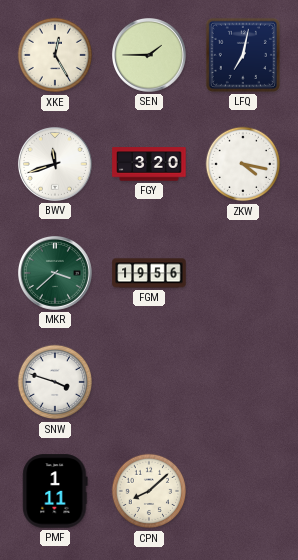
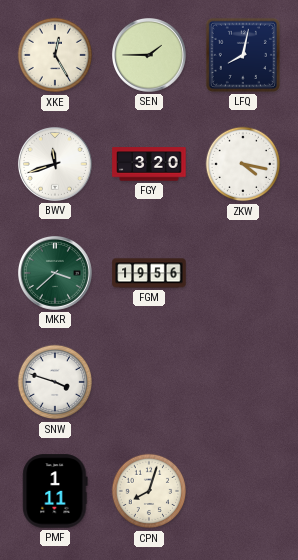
LFQ: 7:02 -> 8:02 (243, 55)
CPN: 8:08 -> 8:03 (149, 491)
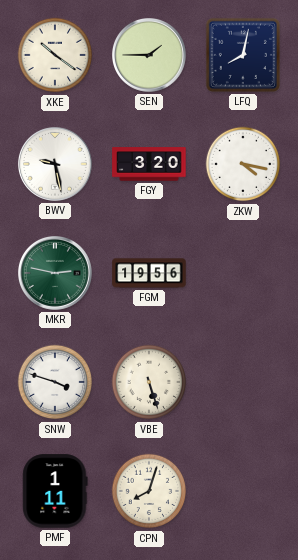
XKE: 12:25 -> 10:21 (55, 55)
BWV: 11:42 -> 9:28 (56, 165)
MKR: 3:38 -> 2:47 (56, 274)
VBE: none -> 5:27 (149, 382)
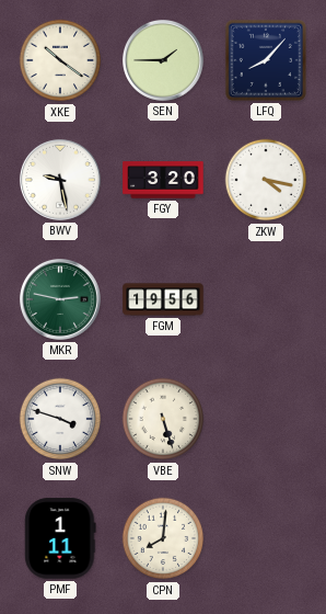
LFQ: 8:02 -> 8:07 (266, 60)
CPN: 8:03 -> 8:01 (163, 538)
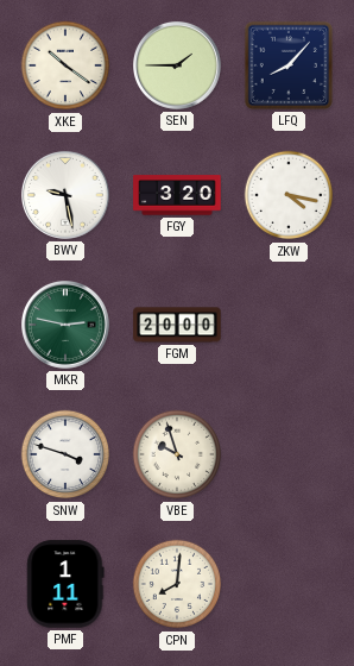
FGM: 19:56 -> 20:00 (177, 325)
VBE: 5:27 -> 9:57 (177, 454)
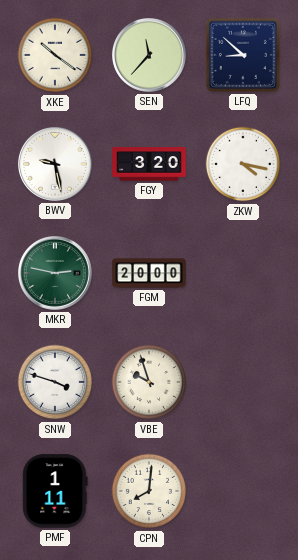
SEN: 1:45 -> 11:37 (150, 56)
LFQ: 8:07 -> 8:52 (243, 55)
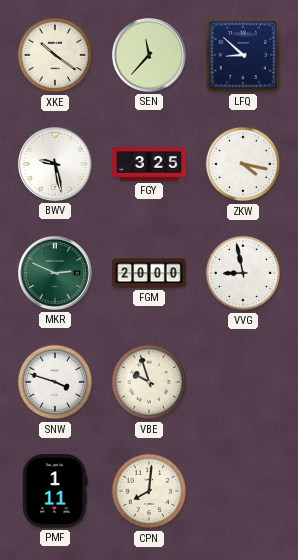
FGY: 3:20 -> 3:25 (149, 164)
MKR: 2:47 -> 2:49 (56, 274)
VVG: none -> 8:58 (243, 273)
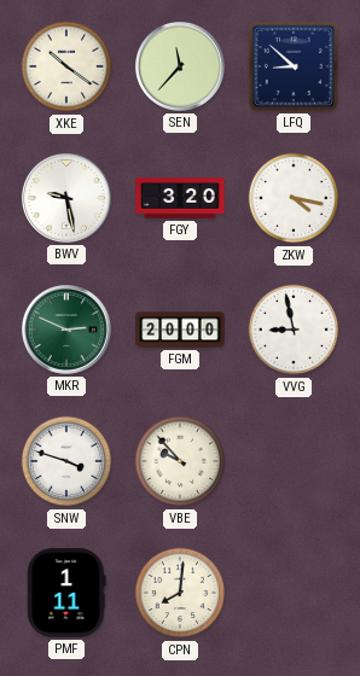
FGY: 3:25 -> 3:20 (180, 198)
VBE: 9:57 -> 9:53 (180, 461)
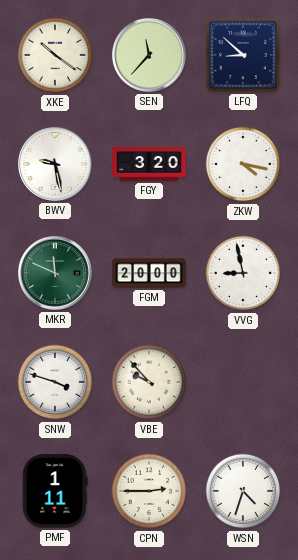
MKR: 2:49 -> 11:49 (56, 274)
CPN: 8:01 -> 2:45 (149, 491)
WSN: none -> 4:33 (243, 491)
